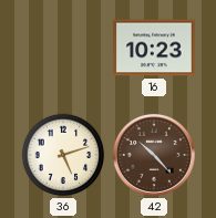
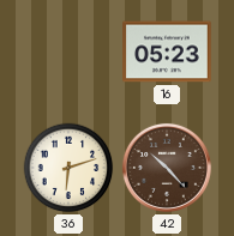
16: 10:23 -> 05:23 (167, 52)
36: 5:12 -> 6:12 (68, 168)
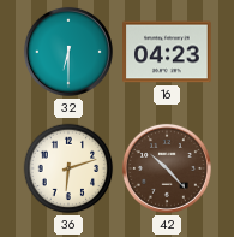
32: none -> 6:30 (68, 52)
16: 05:23 -> 04:23 (167, 52)
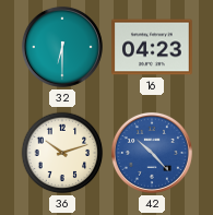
36: 6:12 -> 10:12 (62, 153)
42 dial: brown -> blue (152, 153)
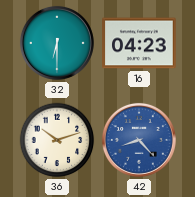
42: 10:23 -> 8:23 (139, 140)
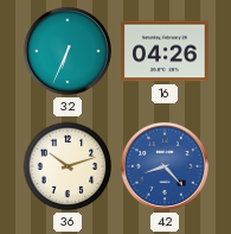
32: 6:30 -> 6:34 (68, 51)
16: 04:23 -> 04:26 (165, 51)
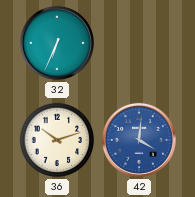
16: 04:26 -> none (165, 51)
42: 8:23 -> 4:01 (139, 140)
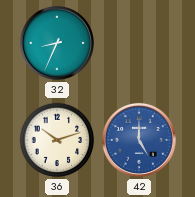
32: 6:34 -> 8:34 (57, 43)
42: 4:01 -> 5:00 (139, 140)
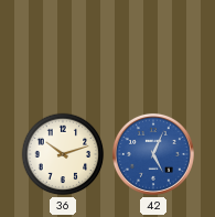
32: 8:34 -> none (57, 43)
42: 5:00 -> 5:04 (153, 154)
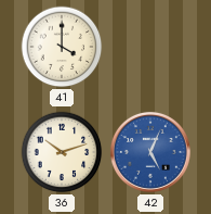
41: none -> 4:00 (62, 47)
